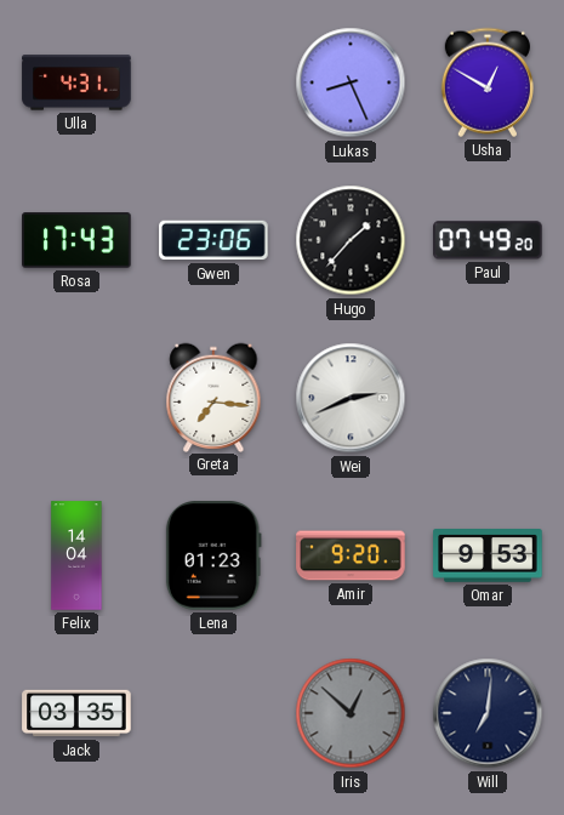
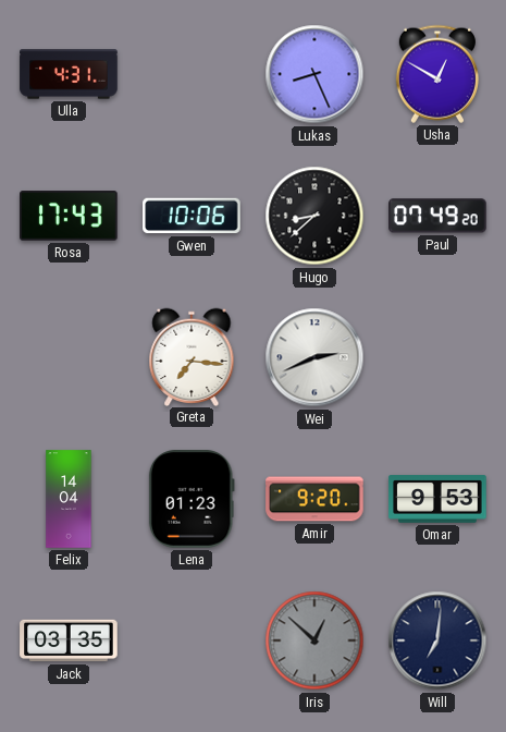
Gwen: 23:06 -> 10:06 (192, 216)
Hugo: 1:37 -> 8:38 (314, 216)
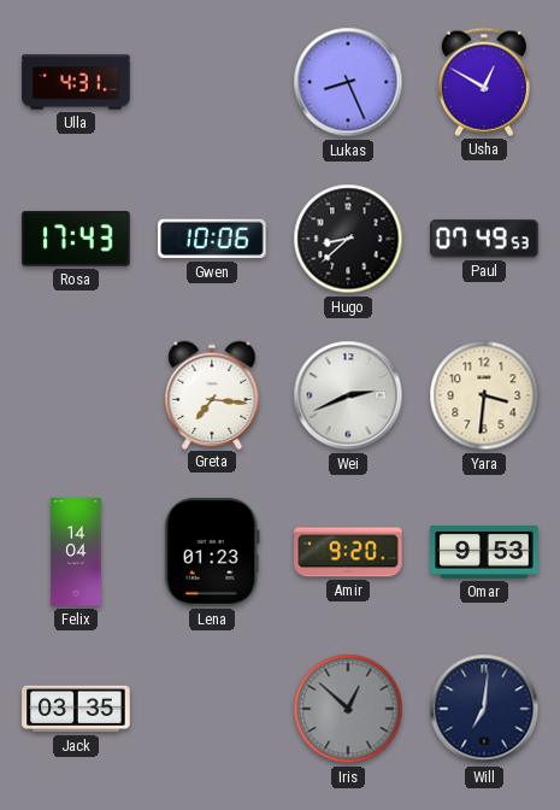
Paul: 07:49:20 -> 07:49:53 (484, 239)
Yara: none -> 3:31 (484, 395)
